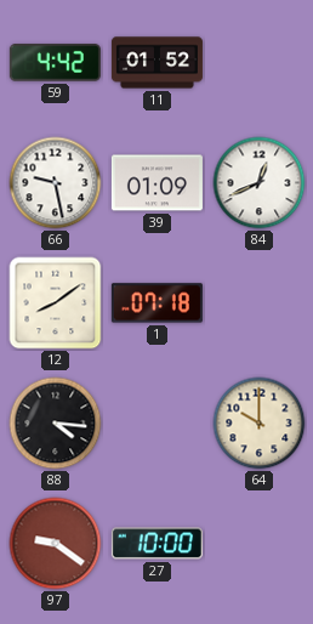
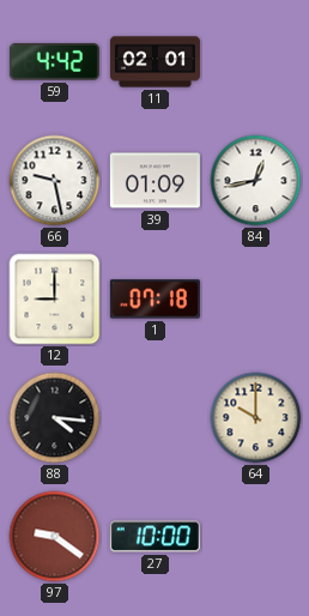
11: 01:52 -> 02:01 (154, 62)
84: 12:41 -> 12:43 (256, 181)
12: 8:09 -> 9:00 (55, 300)
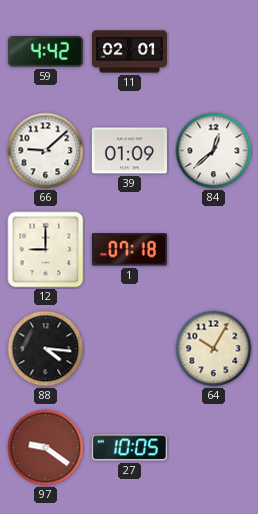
66: 9:28 -> 9:08 (46, 151)
84: 12:43 -> 12:38 (214, 151)
64: 10:00 -> 10:05 (214, 349)
27: 10:00 -> 10:05 (129, 448)
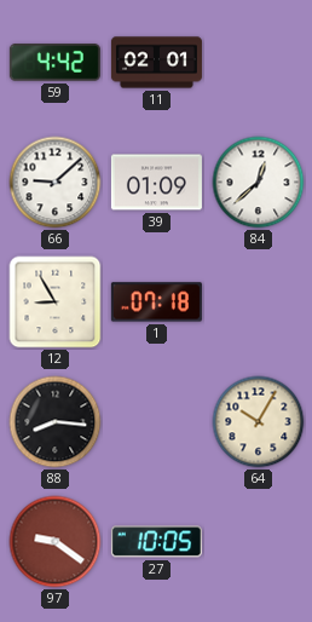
12: 9:00 -> 8:55 (56, 303)
88: 4:16 -> 8:16 (56, 422)
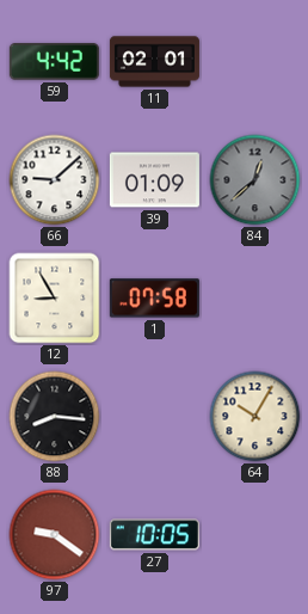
84 dial: white -> grey (255, 180)
1: 07:18 -> 07:58 (154, 299)
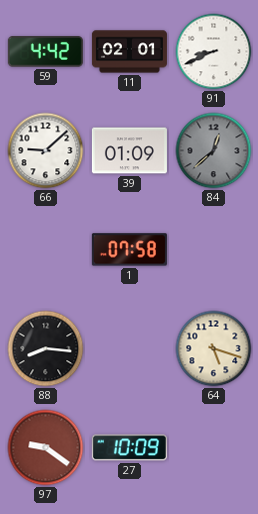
91: none -> 8:41 (214, 52)
12: 8:55 -> none (55, 299)
64: 10:05 -> 5:18 (214, 349)
27: 10:05 -> 10:09 (129, 448)
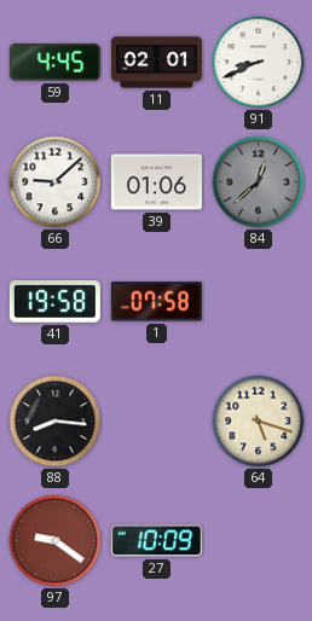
59: 4:42 -> 4:45 (54, 63)
39: 01:09 -> 01:06 (156, 182)
41: none -> 19:58 (54, 302)
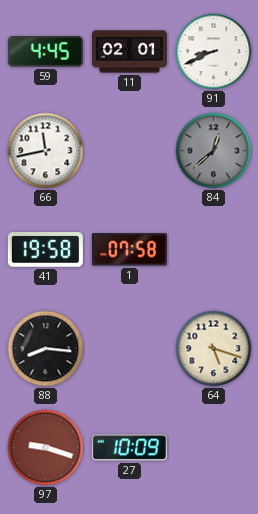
66: 9:08 -> 11:43 (46, 151)
39: 01:06 -> none (156, 182)
97: 9:21 -> 9:18 (46, 448)
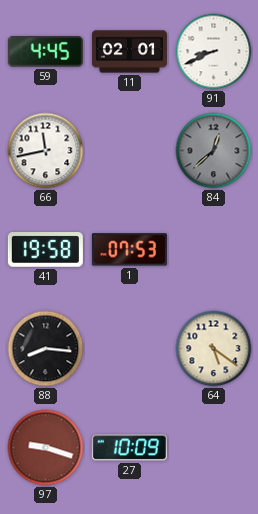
1: 07:58 -> 07:53 (129, 250)
64: 5:18 -> 5:21 (214, 349)
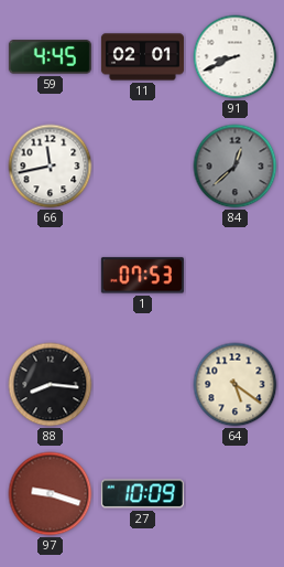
41: 19:58 -> none (45, 250)
